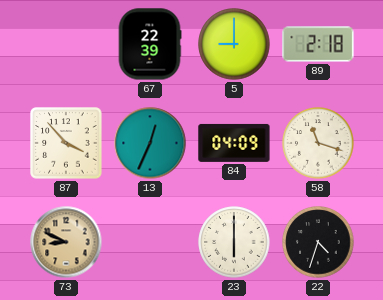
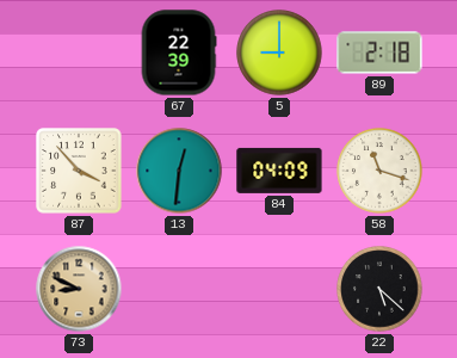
13: 12:34 -> 12:31 (179, 171)
23: 6:00 -> none (234, 242)
22: 4:33 -> 5:22 (379, 289)
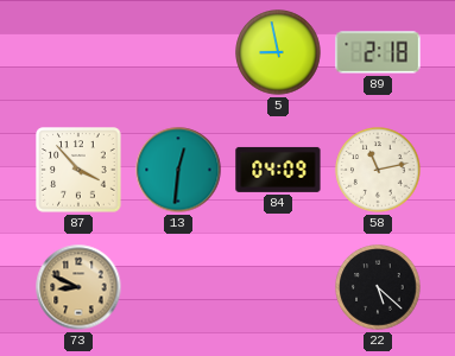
67: 22:39 -> none (179, 53)
5: 9:00 -> 8:58 (278, 52)
58: 11:18 -> 11:13 (378, 170)
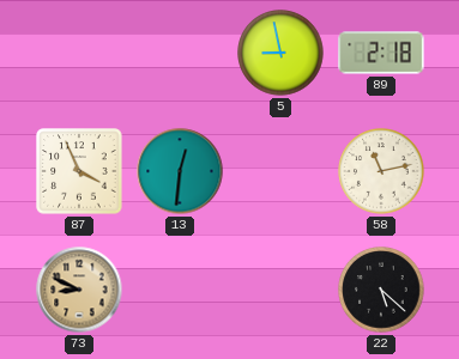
87: 3:53 -> 3:56 (79, 171)
84: 04:09 -> none (278, 170)
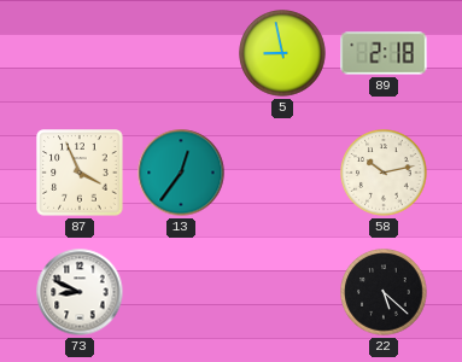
13: 12:31 -> 12:36 (181, 173)
58: 11:13 -> 10:13 (384, 173)
73 dial: champagne -> white (80, 292)
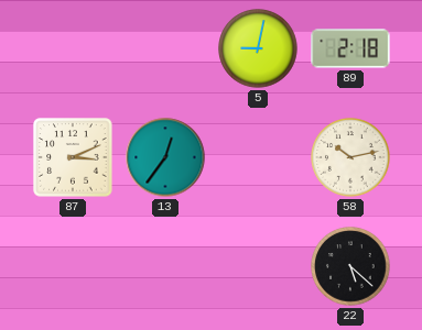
5: 8:58 -> 9:02 (258, 48)
87: 3:56 -> 3:11 (73, 157)
73: 8:49 -> none (80, 292)
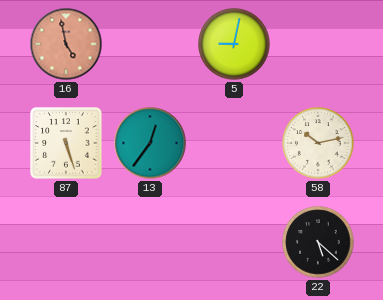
16: none -> 4:58 (66, 44)
89: 2:18 -> none (350, 48)
87: 3:11 -> 5:27 (66, 143)
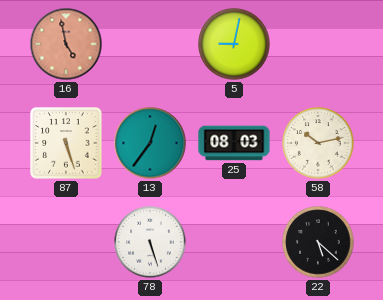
25: none -> 08:03 (234, 143)
78: none -> 5:27 (150, 242)
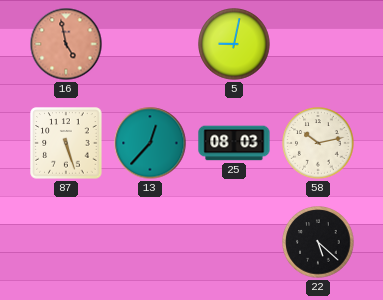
13: 12:36 -> 12:37 (150, 143)
78: 5:27 -> none (150, 242)
